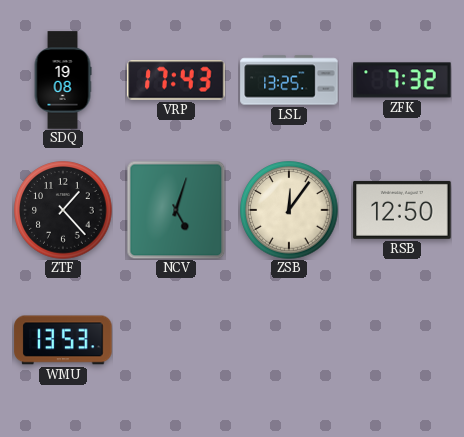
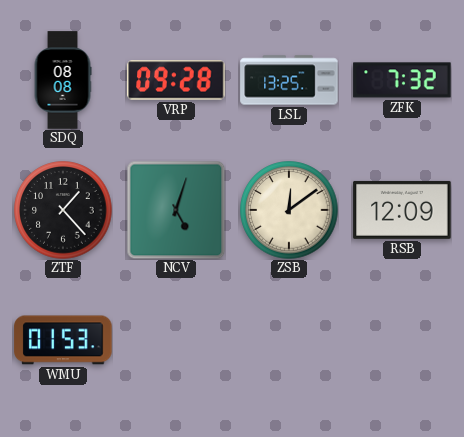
SDQ: 19:08 -> 08:08 (63, 80)
VRP: 17:43 -> 09:28 (176, 80)
ZSB: 12:06 -> 12:09 (289, 210)
RSB: 12:50 -> 12:09 (402, 210)
WMU: 13:53 -> 01:53 (63, 340)
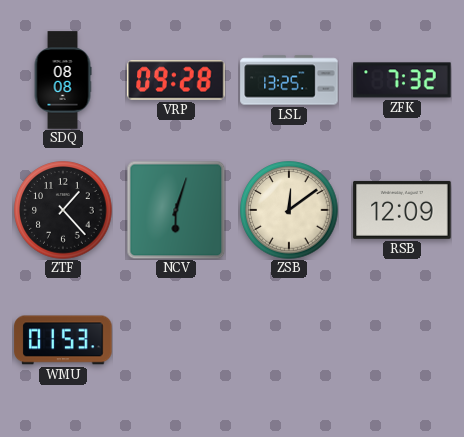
NCV: 5:03 -> 6:03 (176, 210)
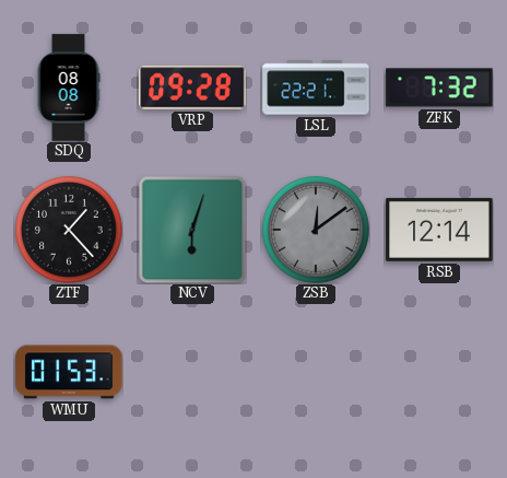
LSL: 13:25 -> 22:21 (316, 88)
ZSB dial: cream -> grey (316, 230)
RSB: 12:09 -> 12:14 (439, 230)
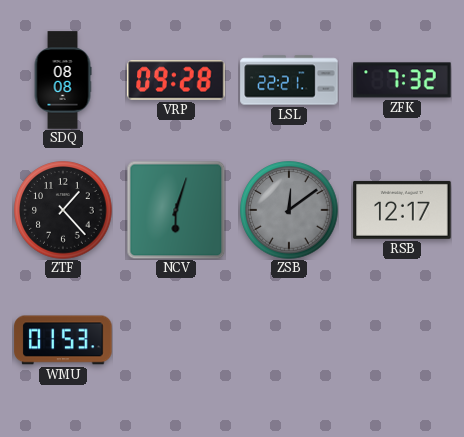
RSB: 12:14 -> 12:17 (402, 210)
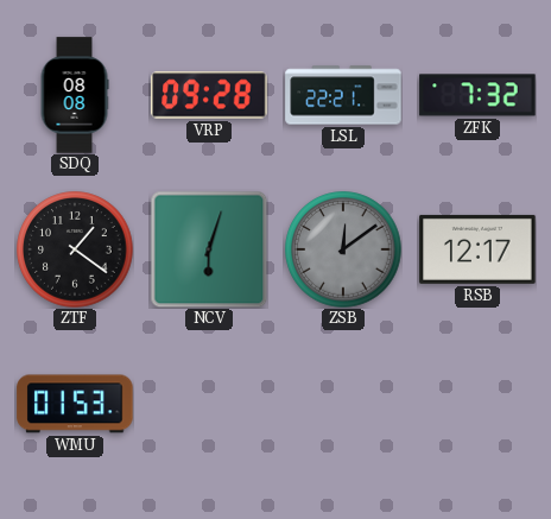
ZTF: 1:23 -> 1:21 (75, 249)
